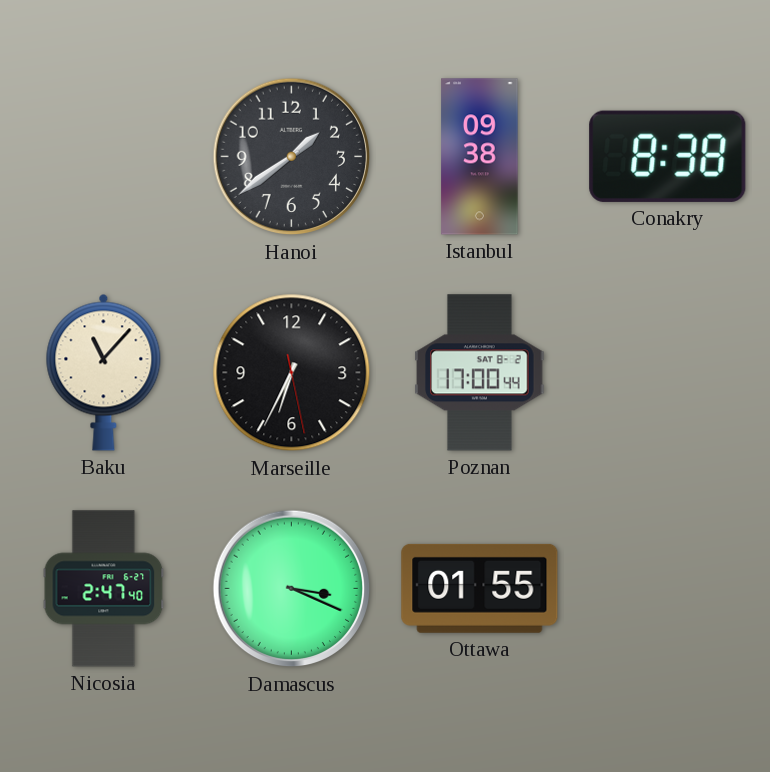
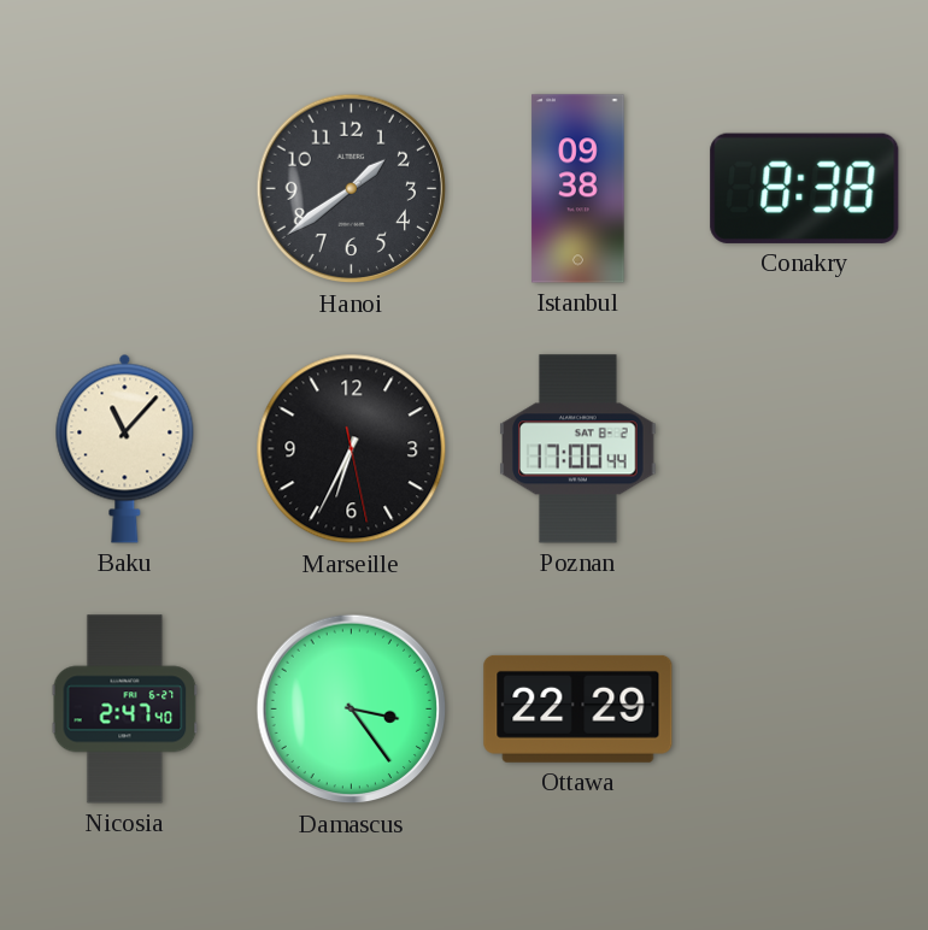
Damascus: 3:19 -> 3:24 (352, 710)
Ottawa: 01:55 -> 22:29 (578, 708)
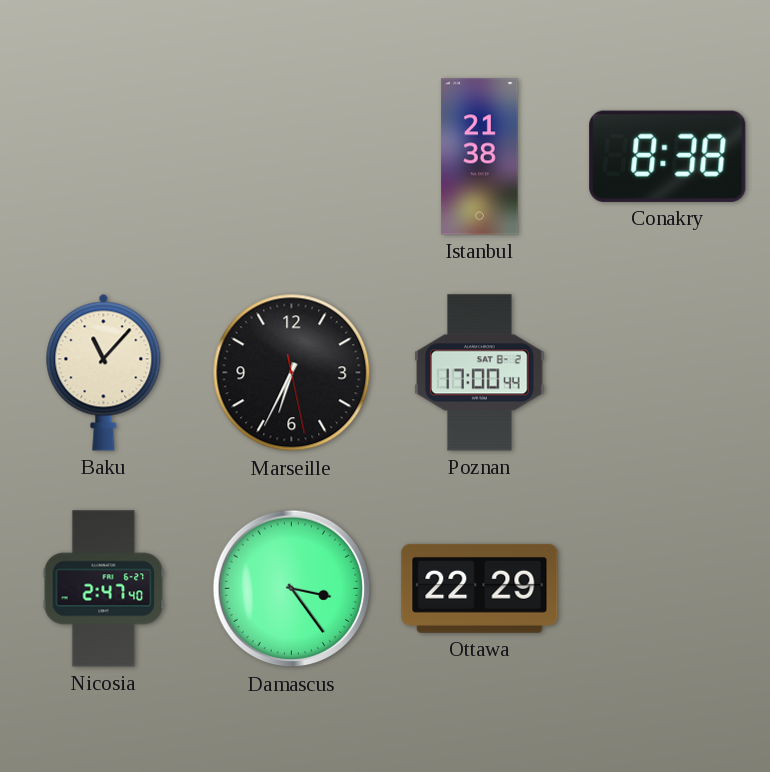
Hanoi: 1:39 -> none (352, 189)
Istanbul: 09:38 -> 21:38 (480, 157)
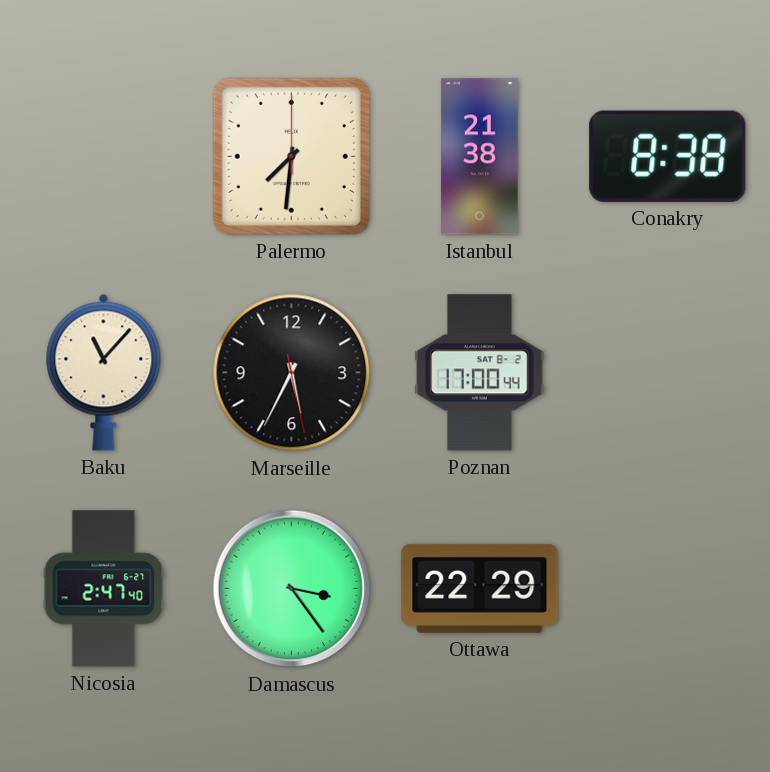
Palermo: none -> 7:31 (291, 156)
Marseille: 6:34 -> 5:34 (292, 373)
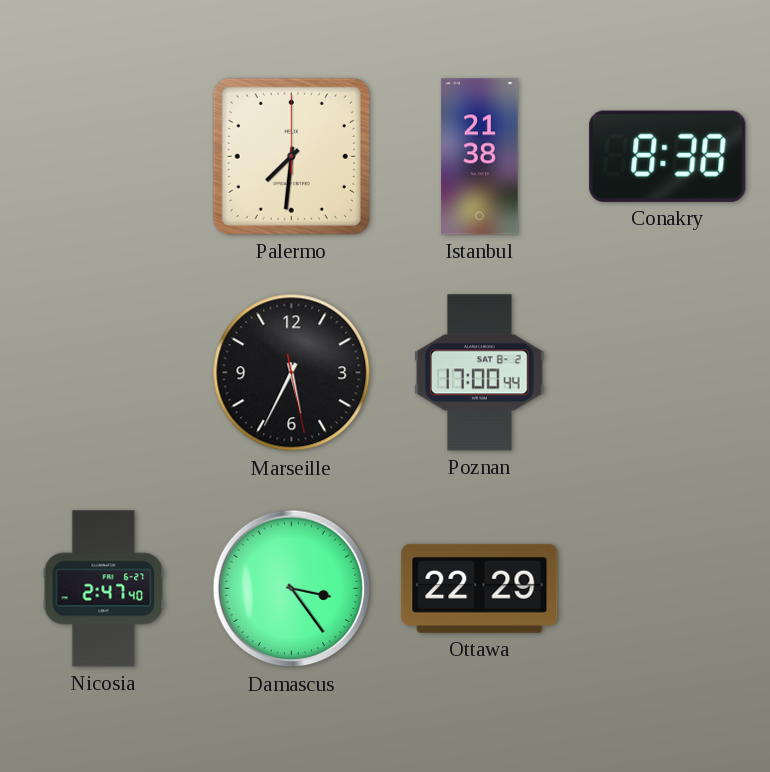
Baku: 11:07 -> none (104, 372)
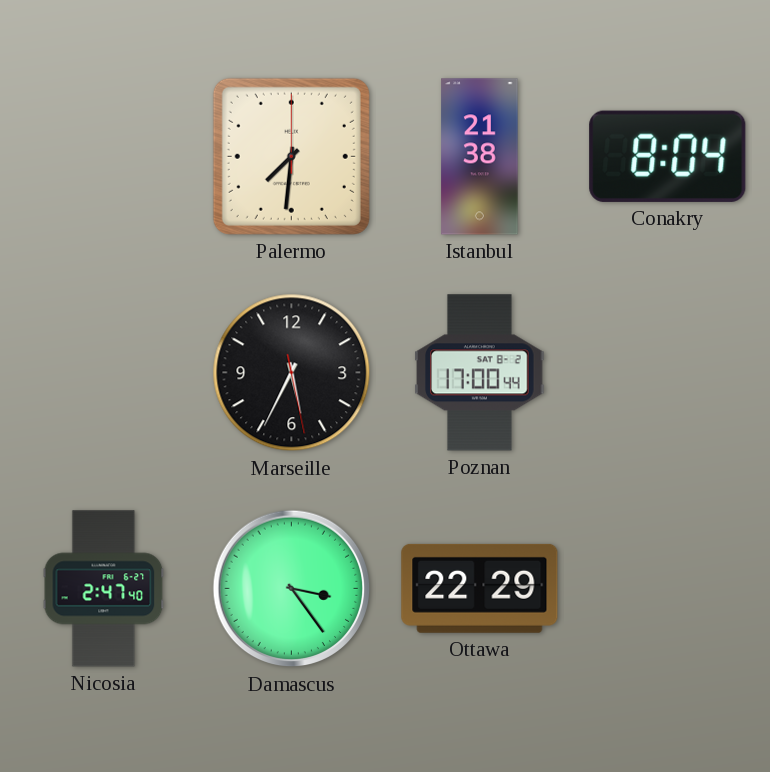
Conakry: 8:38 -> 8:04 (668, 156)
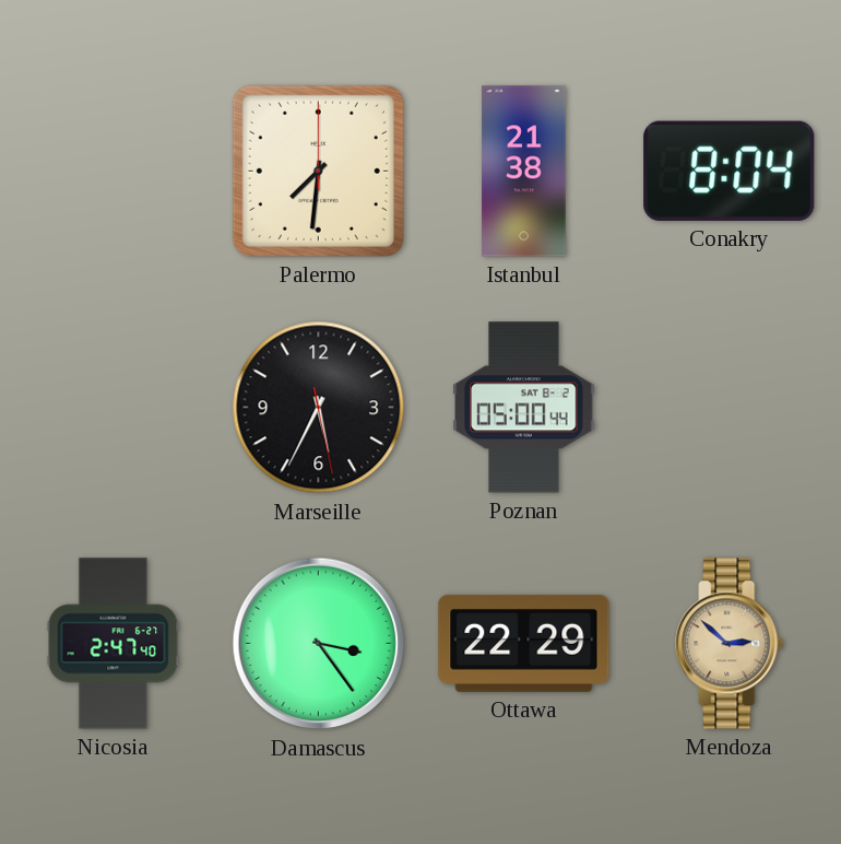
Poznan: 17:00 -> 05:00 (524, 408)
Mendoza: none -> 2:52 (730, 644)
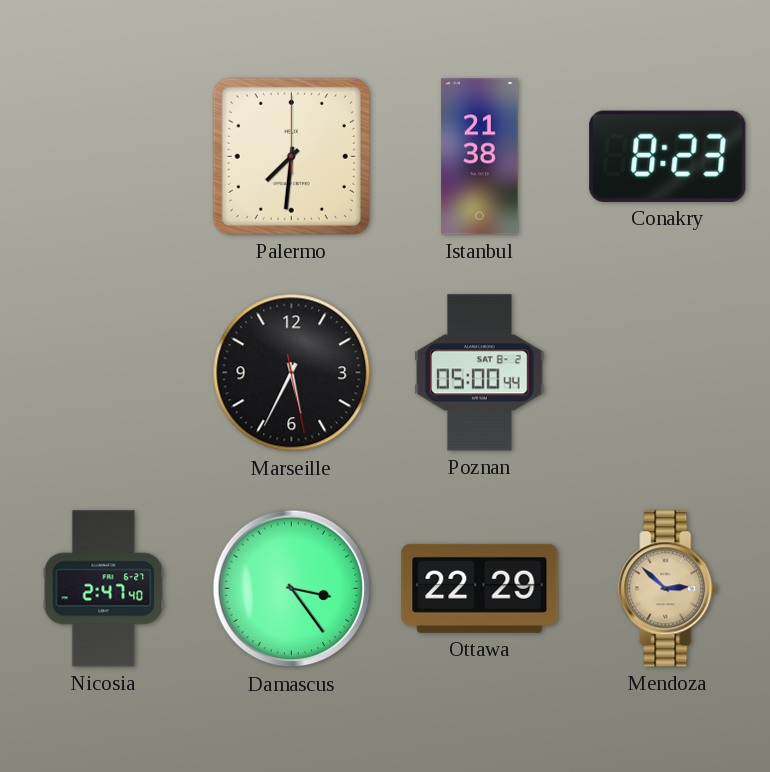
Conakry: 8:04 -> 8:23 (668, 156)
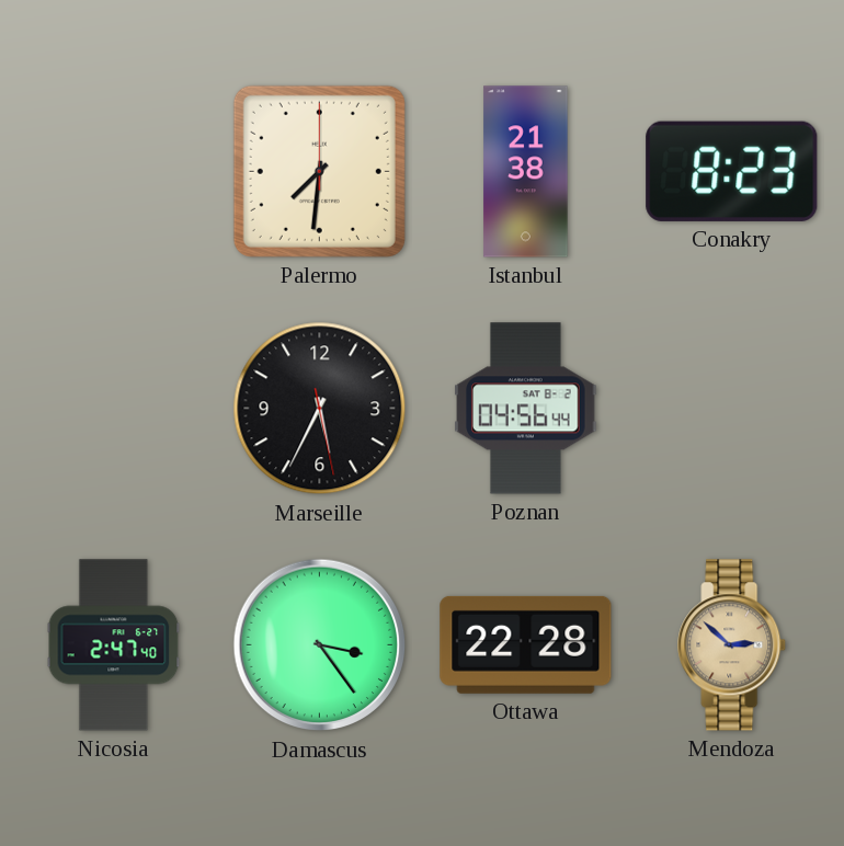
Poznan: 05:00 -> 04:56 (526, 409)
Ottawa: 22:29 -> 22:28 (526, 644)
